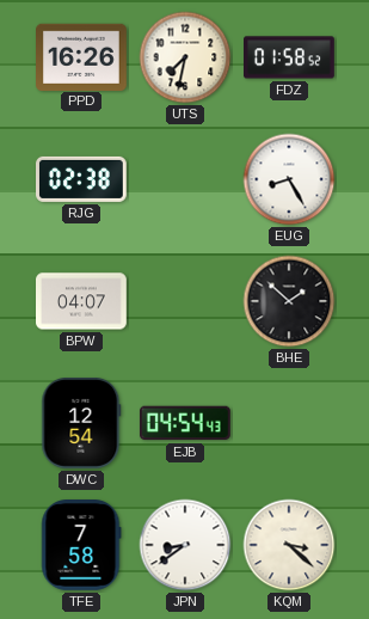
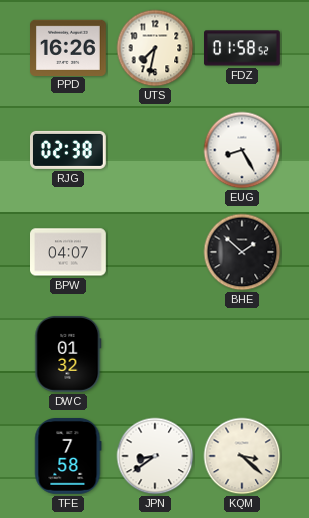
DWC: 12:54 -> 01:32 (68, 355)
EJB: 04:54 -> none (185, 423)
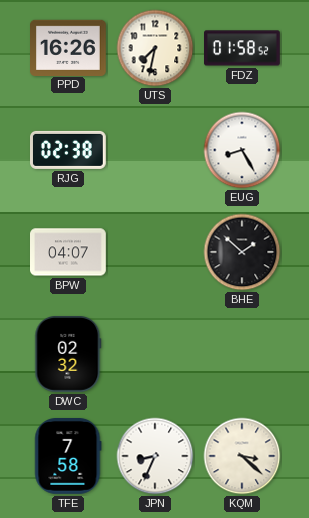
DWC: 01:32 -> 02:32 (68, 355)
JPN: 8:39 -> 8:34 (155, 456)
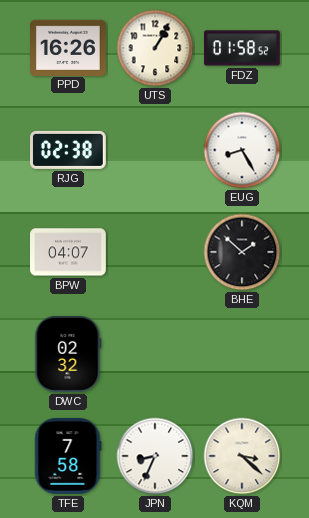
UTS: 7:32 -> 1:05 (155, 48)
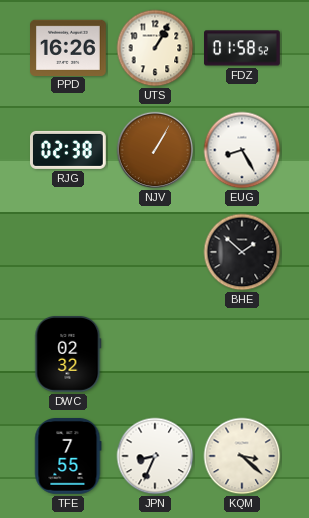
NJV: none -> 1:05 (155, 150)
BPW: 04:07 -> none (69, 252)
TFE: 7:58 -> 7:55 (68, 457)
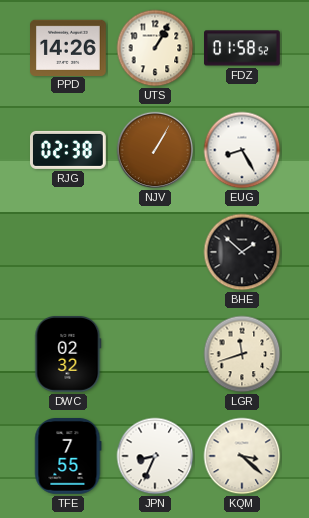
PPD: 16:26 -> 14:26 (69, 47)
LGR: none -> 11:42 (242, 354)
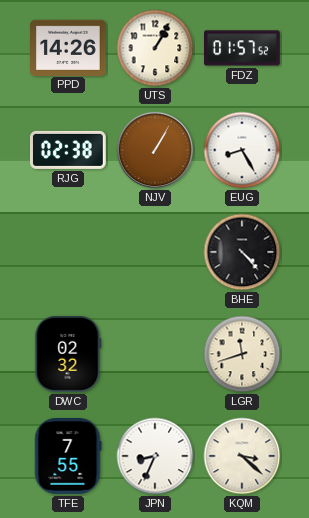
FDZ: 01:58 -> 01:57 (243, 48)
BHE: 1:52 -> 4:23 (242, 252)
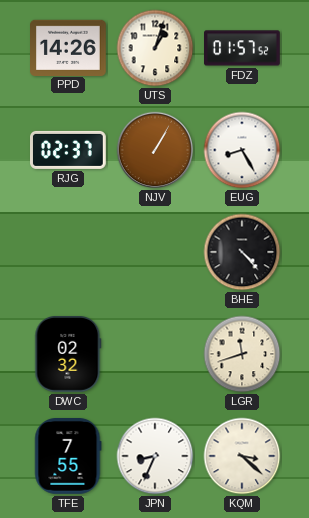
UTS: 1:05 -> 1:03 (155, 48)
RJG: 02:38 -> 02:37 (69, 150)
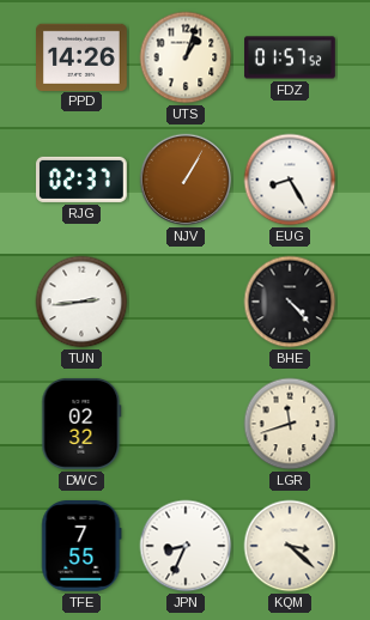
TUN: none -> 2:44 (81, 302)
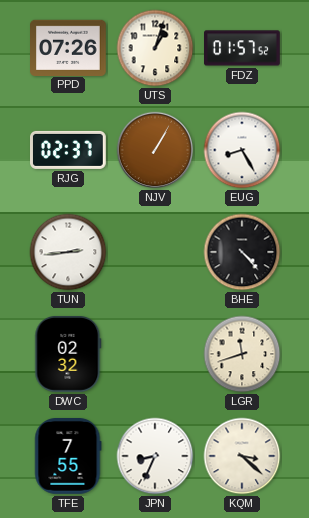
PPD: 14:26 -> 07:26 (69, 47)
